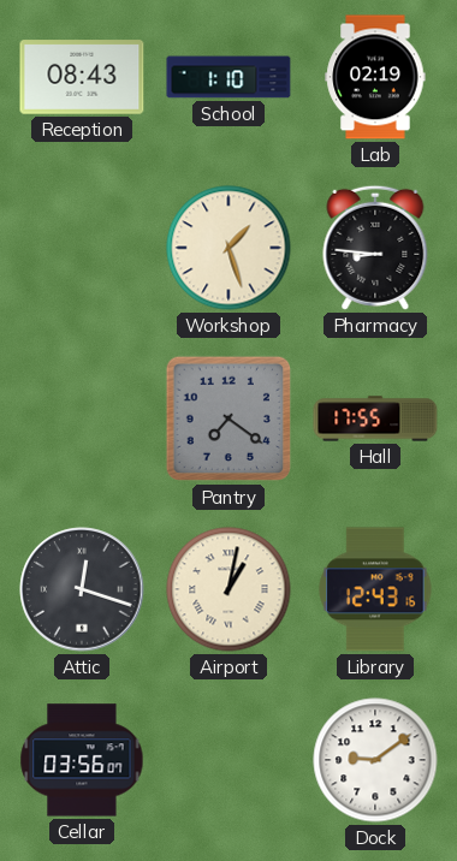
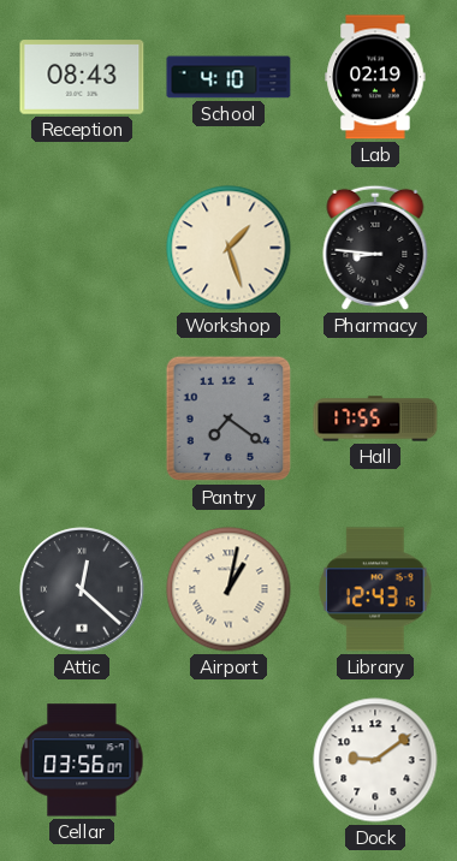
School: 1:10 -> 4:10 (228, 77)
Attic: 12:18 -> 12:22 (82, 589)
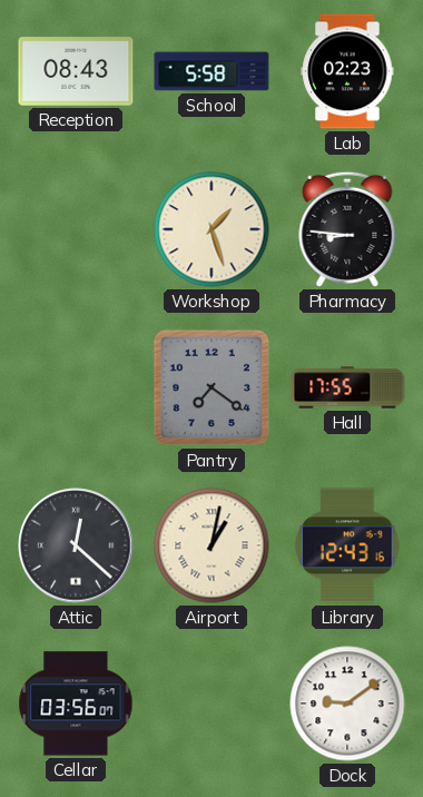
School: 4:10 -> 5:58 (211, 71)
Lab: 02:19 -> 02:23 (347, 71)
